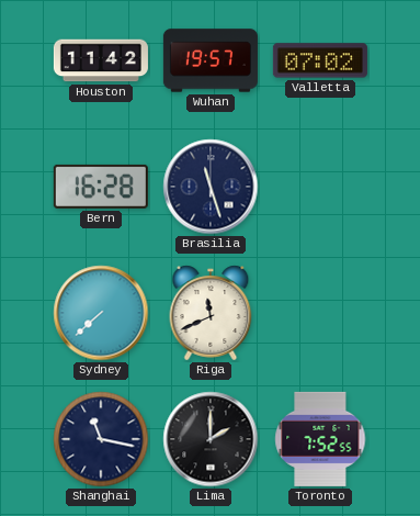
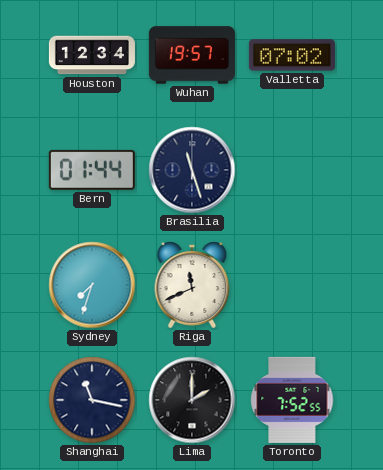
Houston: 11:42 -> 12:34 (92, 55)
Bern: 16:28 -> 01:44 (92, 170)
Sydney: 7:38 -> 7:33 (92, 285)
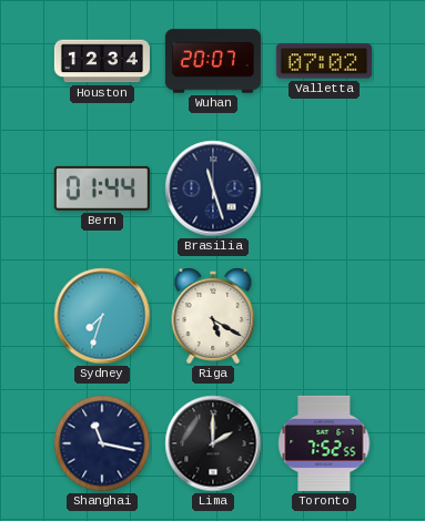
Wuhan: 19:57 -> 20:07 (213, 61)
Riga: 11:41 -> 5:20 (213, 316)
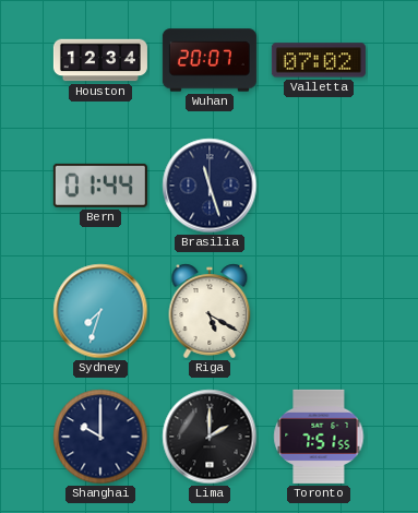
Shanghai: 11:17 -> 10:00 (100, 437)
Toronto: 7:52 -> 7:51 (319, 437)
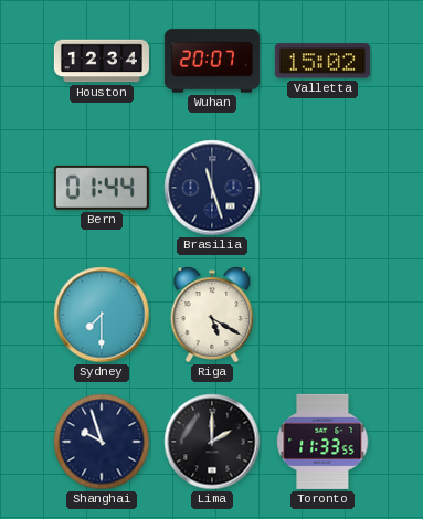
Valletta: 07:02 -> 15:02 (322, 61)
Sydney: 7:33 -> 7:30 (102, 315)
Shanghai: 10:00 -> 9:57 (102, 442)
Toronto: 7:51 -> 11:33 (322, 442)
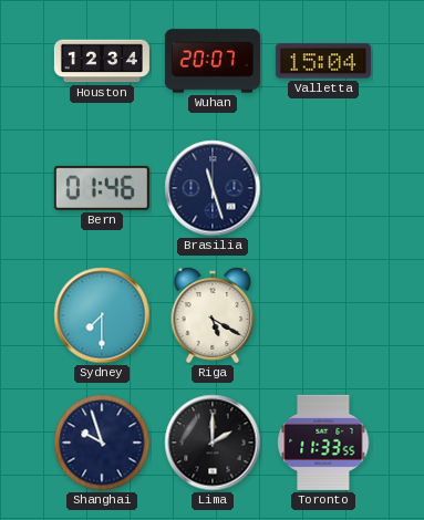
Valletta: 15:02 -> 15:04 (323, 61)
Bern: 01:44 -> 01:46 (102, 188)
